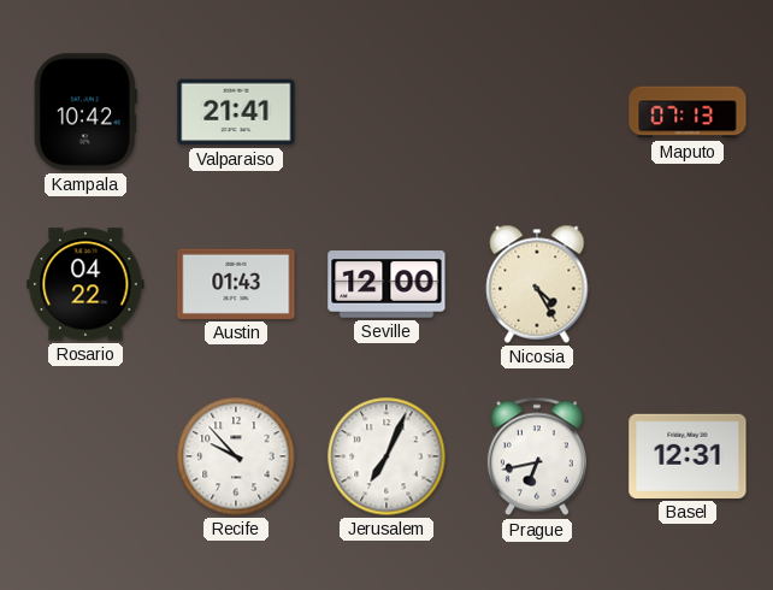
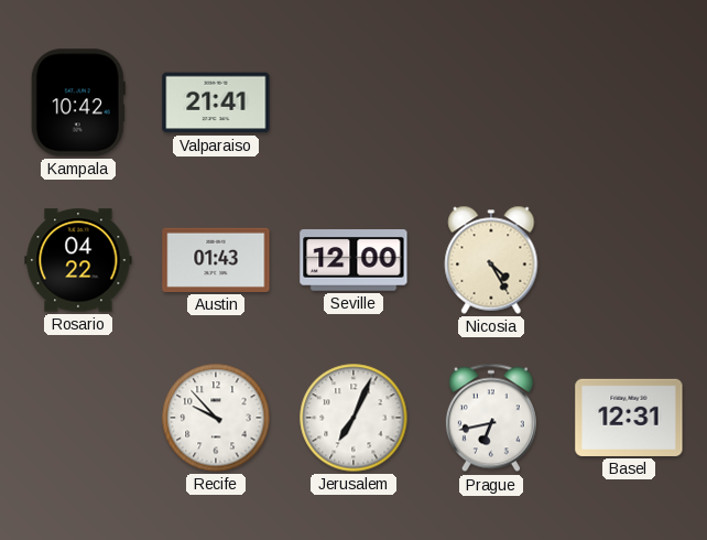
Maputo: 07:13 -> none (688, 112)
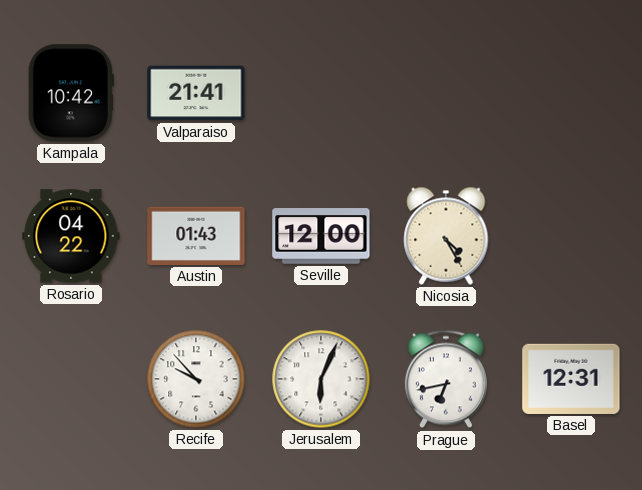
Jerusalem: 7:04 -> 6:04 (321, 379)
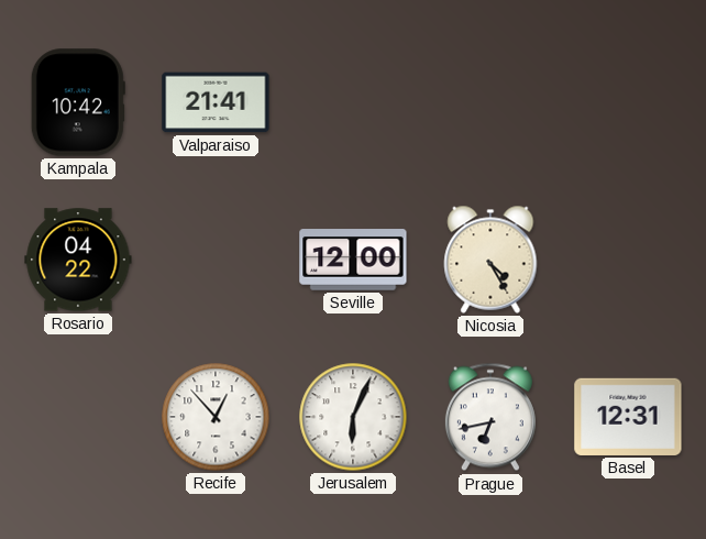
Austin: 01:43 -> none (196, 236)
Recife: 9:53 -> 12:53 (216, 417)
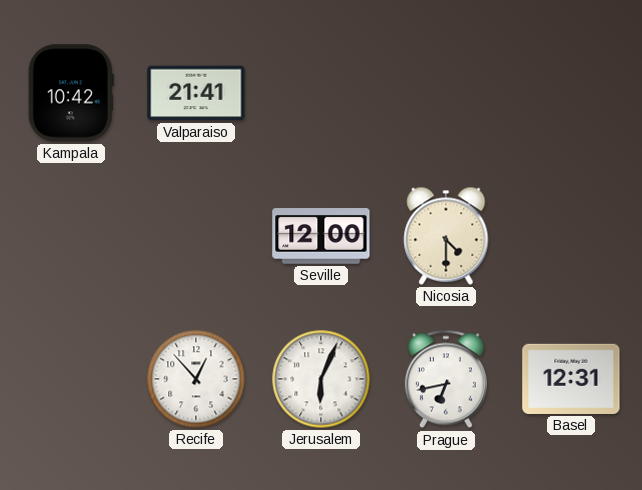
Rosario: 04:22 -> none (78, 260)
Nicosia: 4:25 -> 4:30 (446, 236)
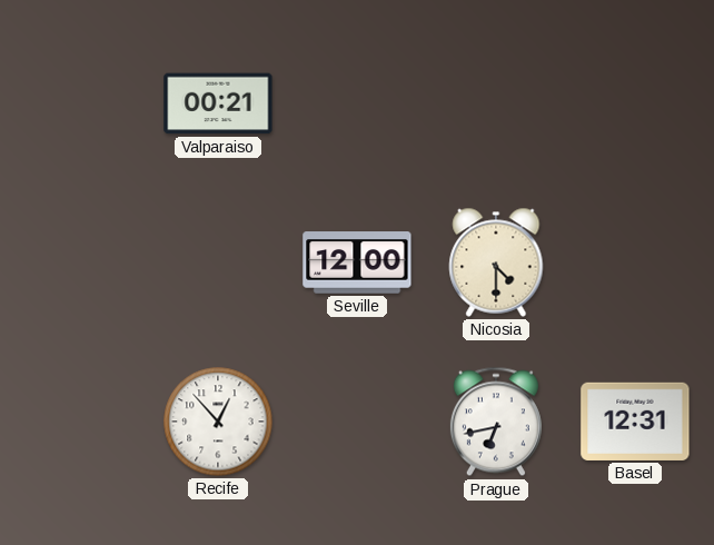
Kampala: 10:42 -> none (71, 93)
Valparaiso: 21:41 -> 00:21 (218, 103)
Jerusalem: 6:04 -> none (321, 379)
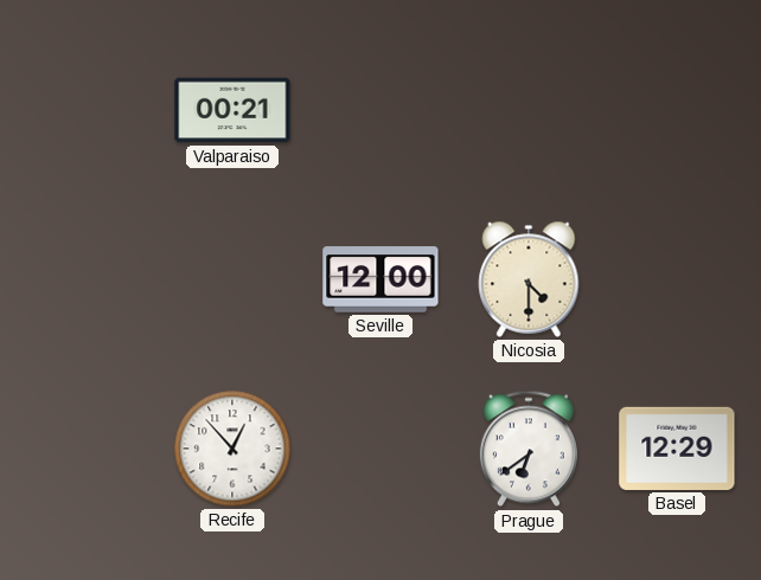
Prague: 6:43 -> 6:39 (529, 449)
Basel: 12:31 -> 12:29 (677, 449)
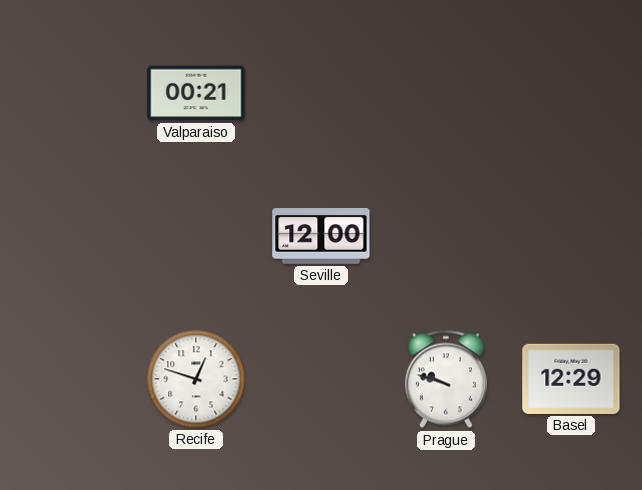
Nicosia: 4:30 -> none (529, 279)
Recife: 12:53 -> 12:48 (196, 379)
Prague: 6:39 -> 9:48 (446, 379)
